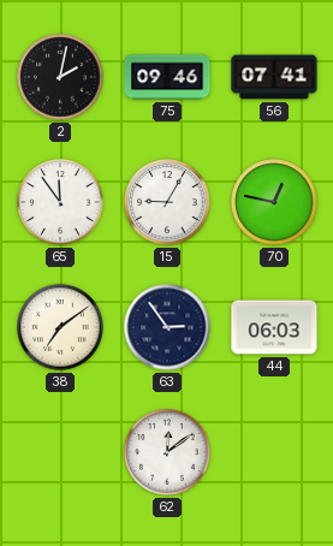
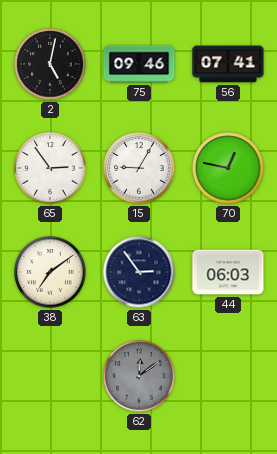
2: 2:02 -> 5:02 (50, 64)
65: 11:54 -> 2:54 (50, 168)
62 dial: white -> grey (139, 376)
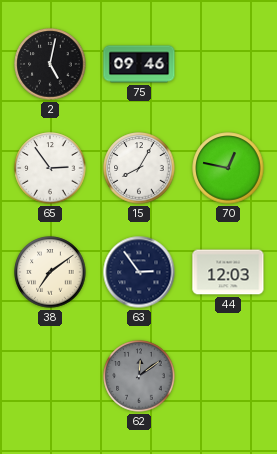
56: 07:41 -> none (228, 64)
15: 9:05 -> 8:05 (139, 168)
44: 06:03 -> 12:03 (228, 272)
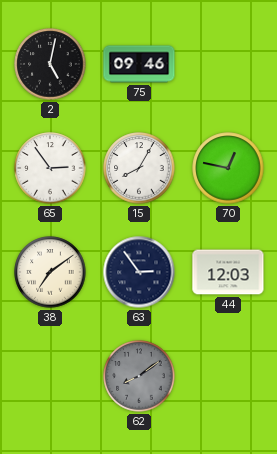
62: 12:09 -> 8:09 (139, 376)
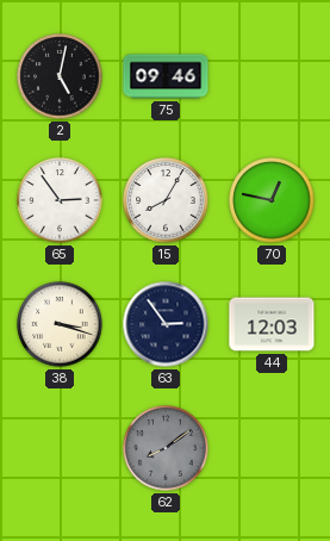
38: 7:09 -> 3:18 (60, 324)
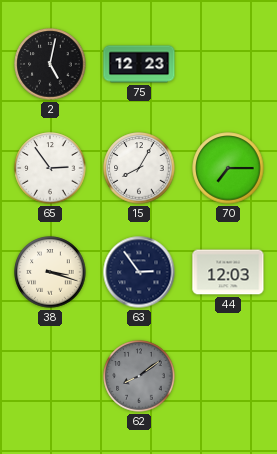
75: 09:46 -> 12:23 (139, 64)
70: 12:47 -> 7:15 (228, 168)
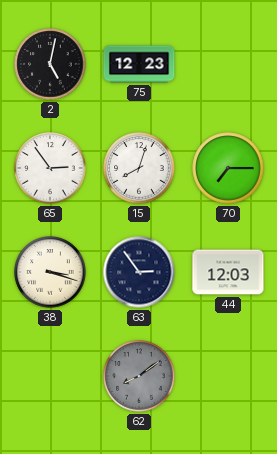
15: 8:05 -> 8:03 (139, 168)
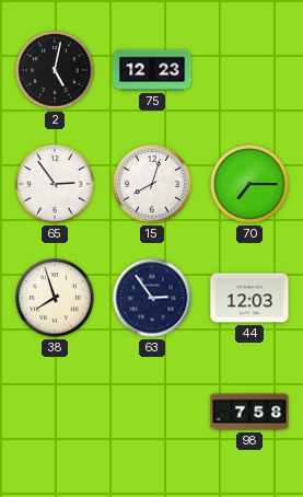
38: 3:18 -> 7:57 (55, 298)
62: 8:09 -> none (139, 376)
98: none -> 7:58 (249, 412)
